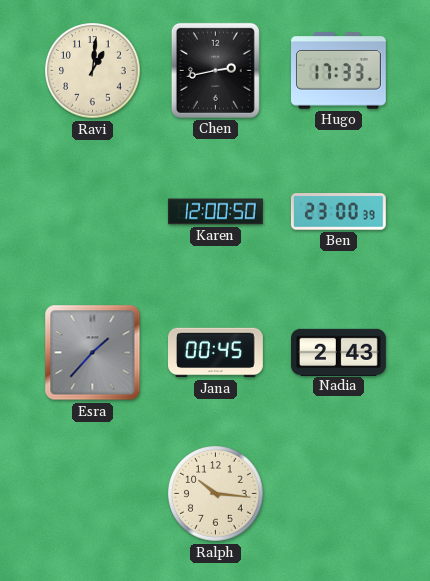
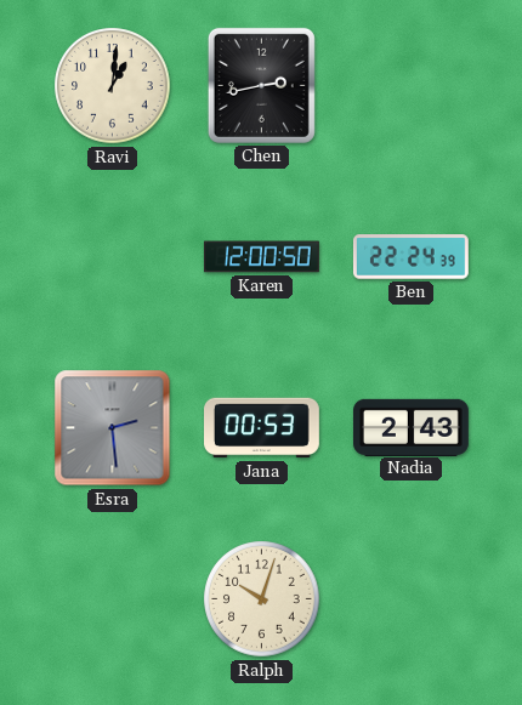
Hugo: 17:33 -> none (339, 71)
Ben: 23:00 -> 22:24 (410, 257)
Esra: 1:37 -> 2:29 (113, 428)
Jana: 00:45 -> 00:53 (262, 428)
Ralph: 10:16 -> 10:03 (262, 599)
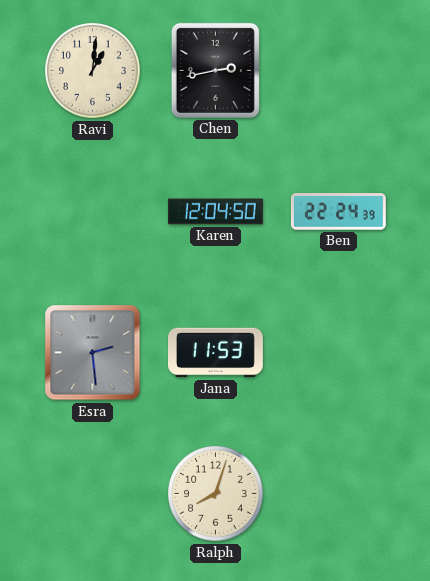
Karen: 12:00 -> 12:04 (215, 212)
Jana: 00:53 -> 11:53 (216, 353)
Nadia: 2:43 -> none (412, 427)
Ralph: 10:03 -> 8:03 (216, 494)
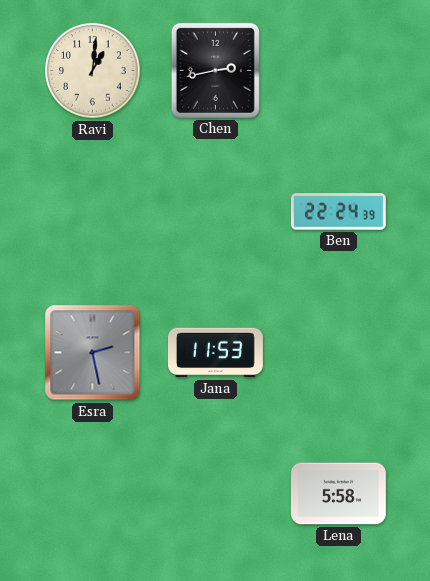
Karen: 12:04 -> none (215, 212)
Esra: 2:29 -> 2:28 (93, 353)
Ralph: 8:03 -> none (216, 494)
Lena: none -> 5:58 (339, 494)
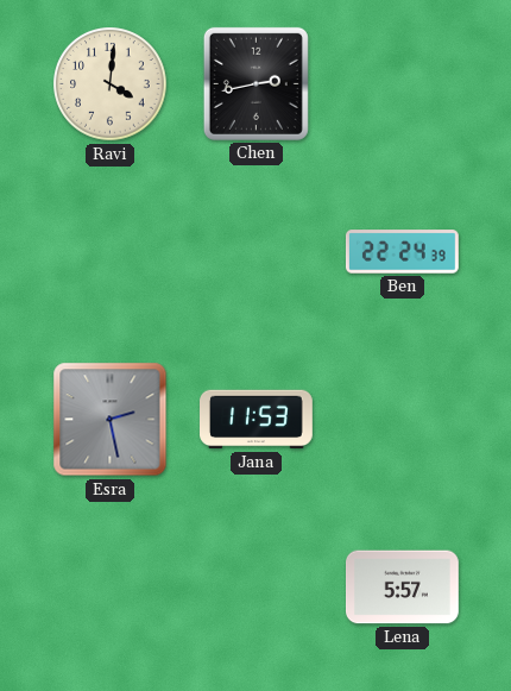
Ravi: 1:01 -> 4:01 (111, 84)
Lena: 5:58 -> 5:57 (403, 588)
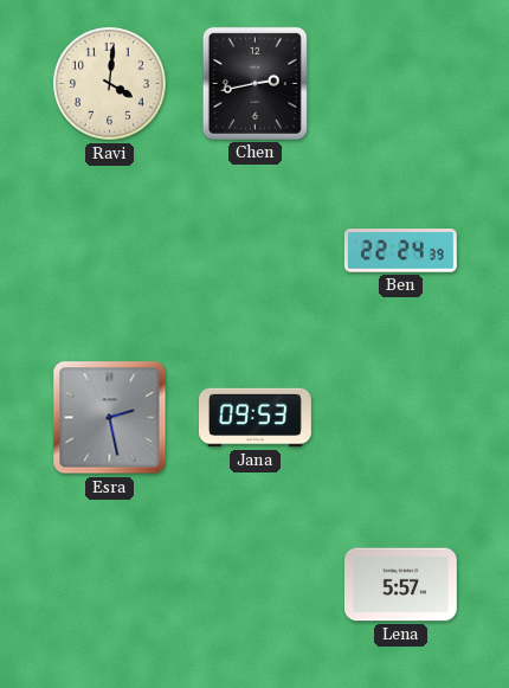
Jana: 11:53 -> 09:53 (256, 418)
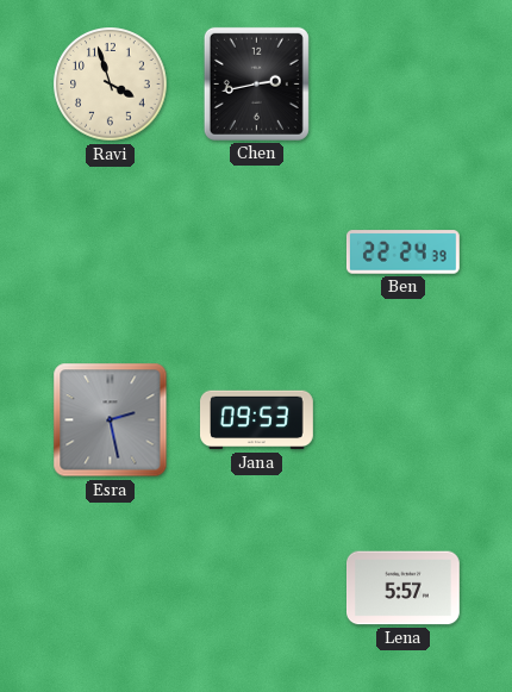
Ravi: 4:01 -> 3:57 (111, 85)
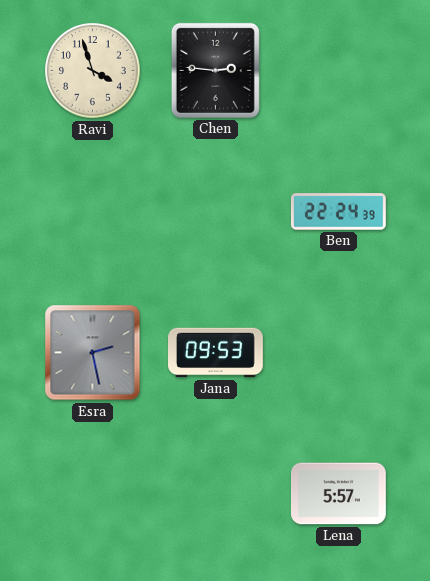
Chen: 2:43 -> 2:46 (215, 70)
